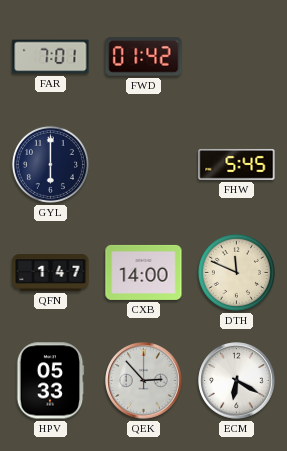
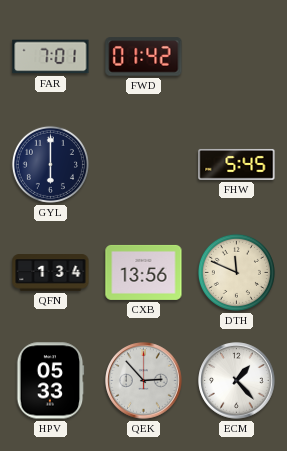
QFN: 1:47 -> 1:34 (51, 273)
CXB: 14:00 -> 13:56 (144, 272)
ECM: 6:20 -> 1:23 (237, 381)
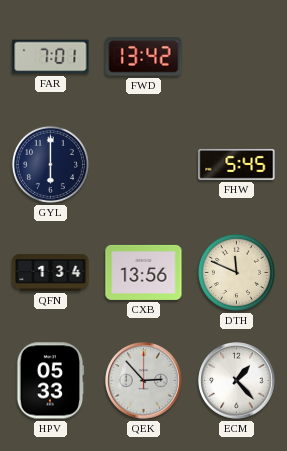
FWD: 01:42 -> 13:42 (144, 57)
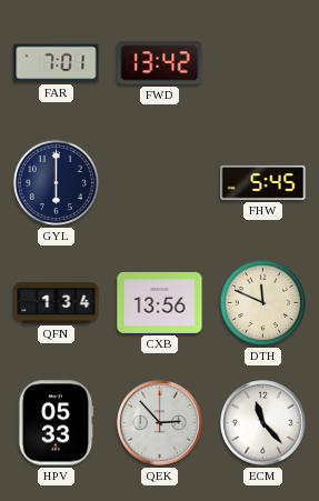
ECM: 1:23 -> 11:23 (263, 423)
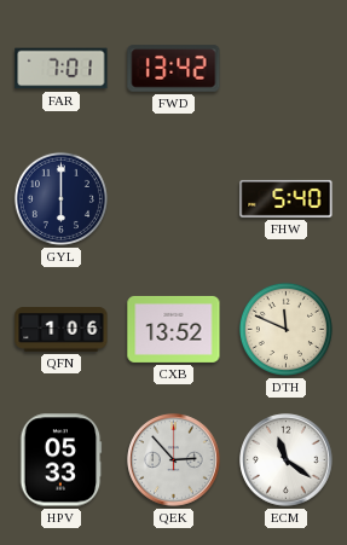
FHW: 5:45 -> 5:40 (287, 198)
QFN: 1:34 -> 1:06 (62, 330)
CXB: 13:56 -> 13:52 (174, 329)
ECM: 11:23 -> 11:21 (287, 460)
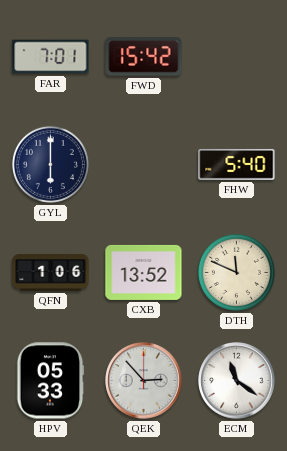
FWD: 13:42 -> 15:42 (144, 57)
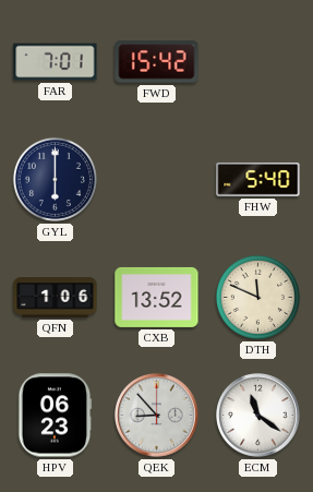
HPV: 05:33 -> 06:23 (55, 416)
QEK: 2:53 -> 8:53 (157, 416)
